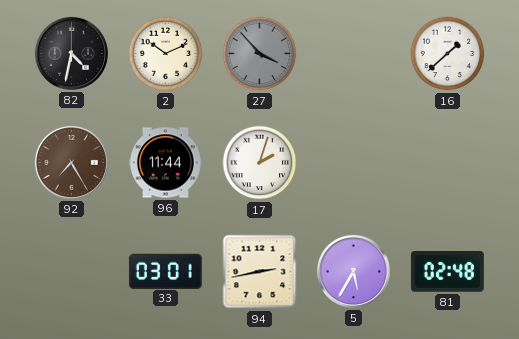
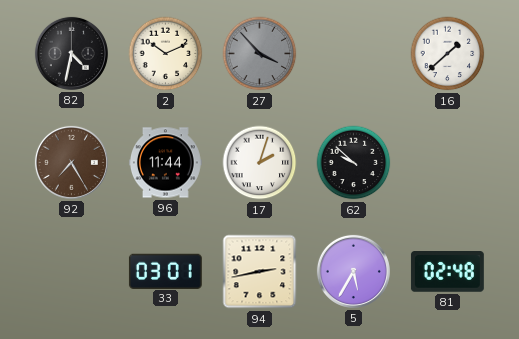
62: none -> 9:52 (354, 163)
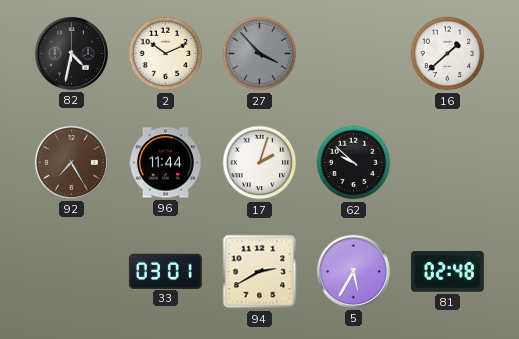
94: 2:43 -> 2:40 (260, 272)
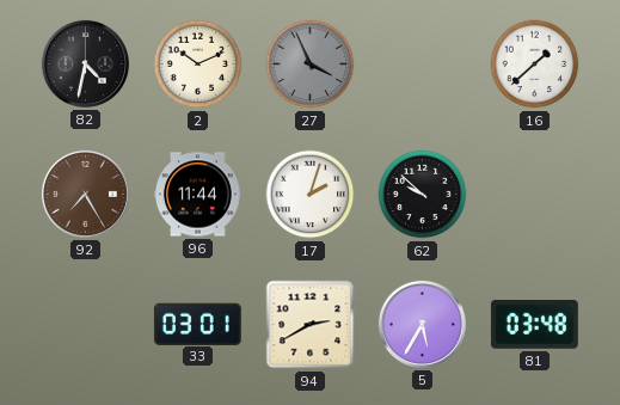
27: 3:53 -> 3:56 (311, 65)
81: 02:48 -> 03:48 (534, 325)
